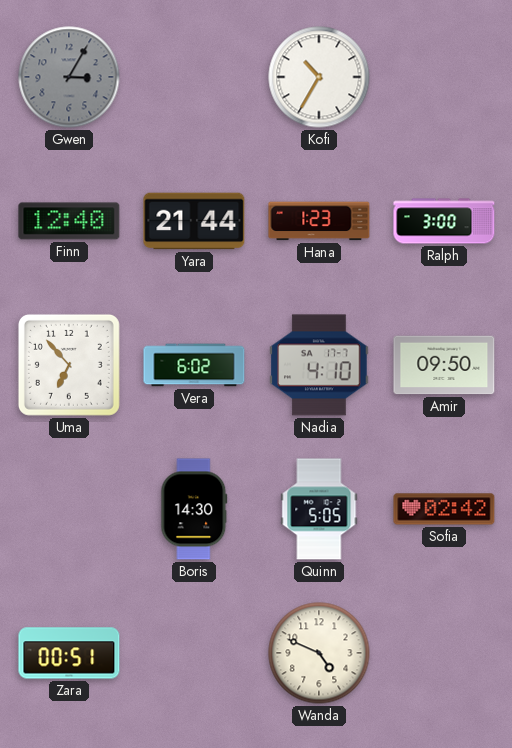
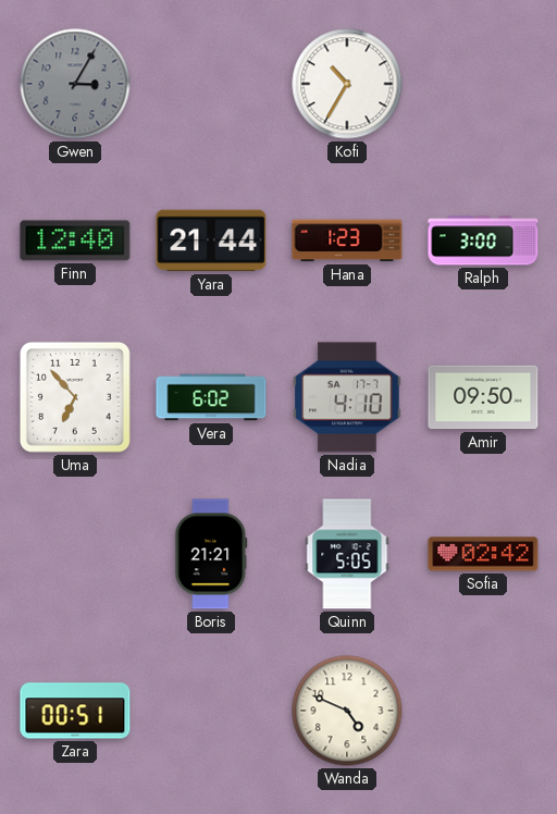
Boris: 14:30 -> 21:21 (211, 554)
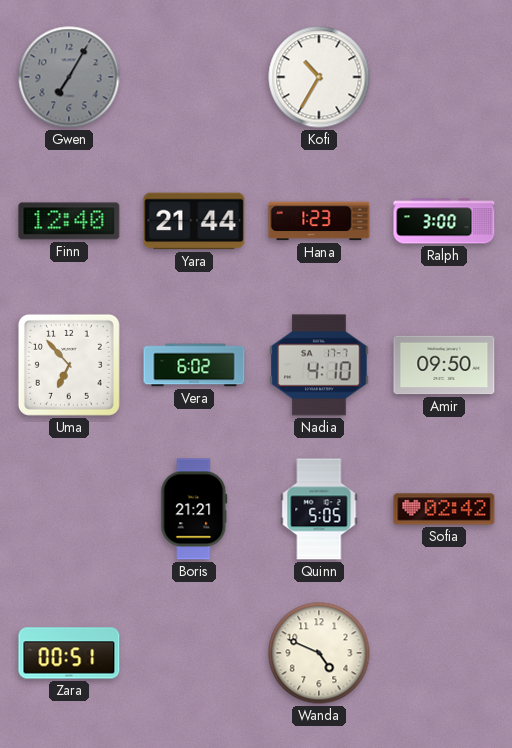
Gwen: 3:05 -> 7:05 (69, 77)
